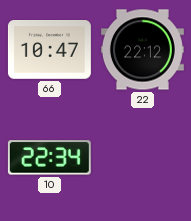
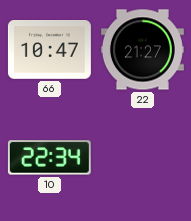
22: 22:12 -> 21:27 (142, 50)
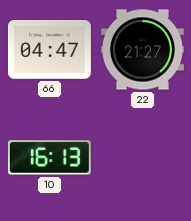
66: 10:47 -> 04:47 (49, 50)
10: 22:34 -> 16:13 (49, 158)
